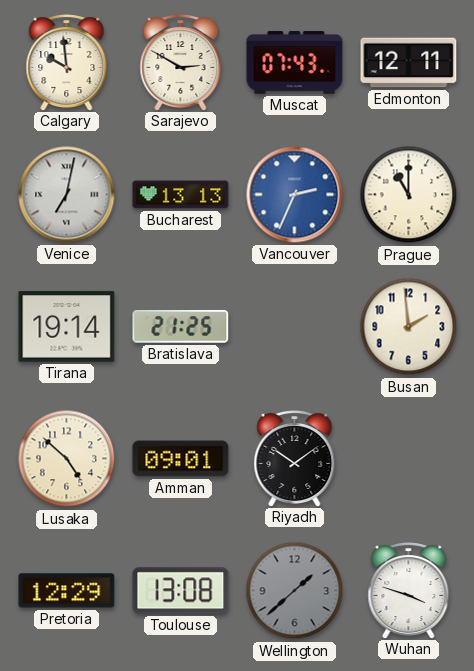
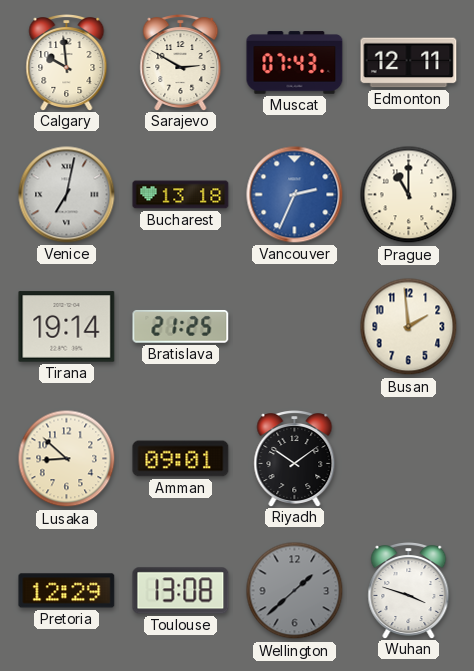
Bucharest: 13:13 -> 13:18 (181, 195)
Lusaka: 4:52 -> 8:52 (67, 459)
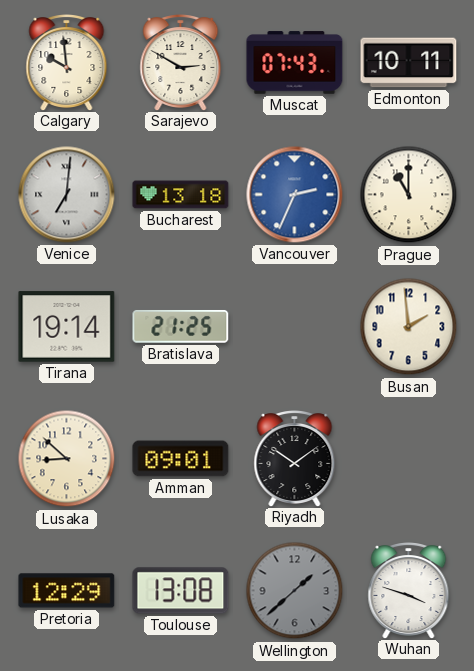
Edmonton: 12:11 -> 10:11 (409, 63)
Venice: 7:02 -> 7:01 (67, 195)
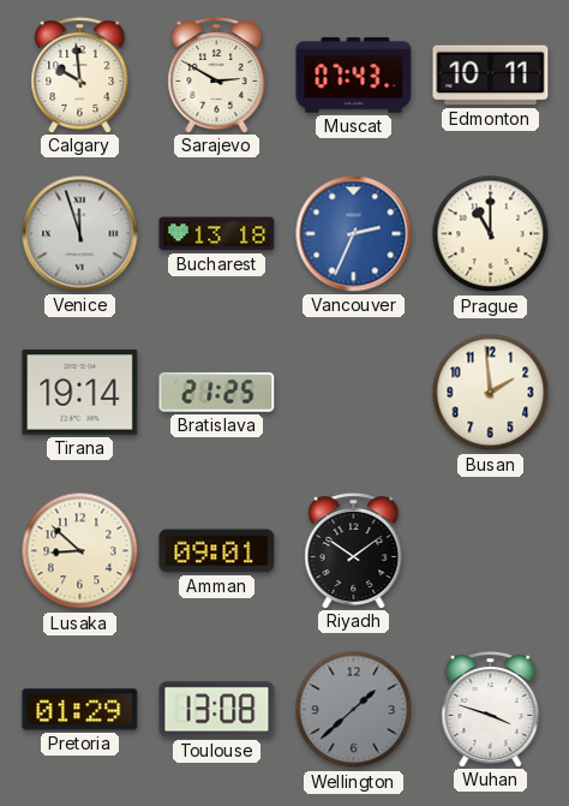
Venice: 7:01 -> 11:57 (80, 234)
Pretoria: 12:29 -> 01:29 (80, 710)
